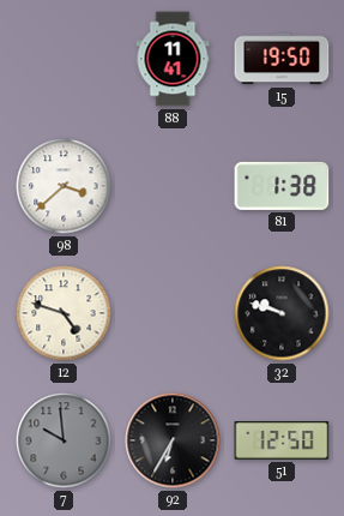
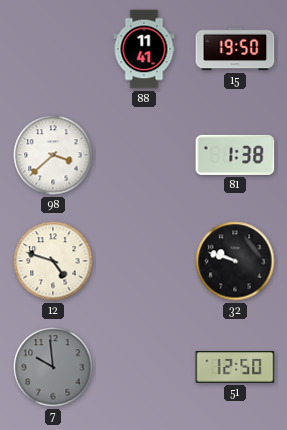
92: 6:35 -> none (173, 440)
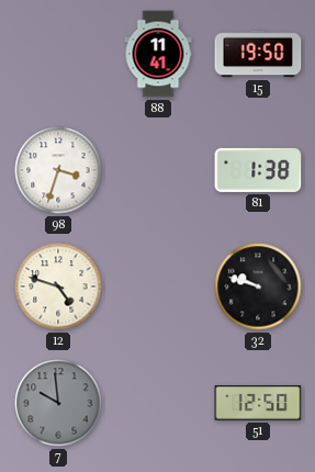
98: 3:38 -> 3:33 (58, 170)
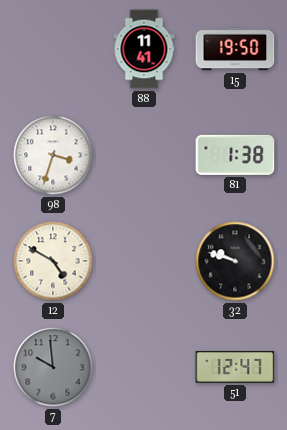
12: 4:48 -> 4:50 (53, 261)
51: 12:50 -> 12:47 (235, 368)
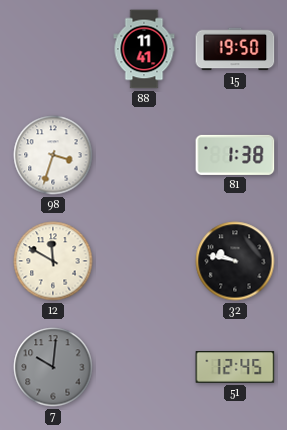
12: 4:50 -> 11:50 (53, 261)
32: 9:48 -> 9:47 (235, 261)
7: 9:59 -> 10:01 (53, 367)
51: 12:47 -> 12:45 (235, 368)
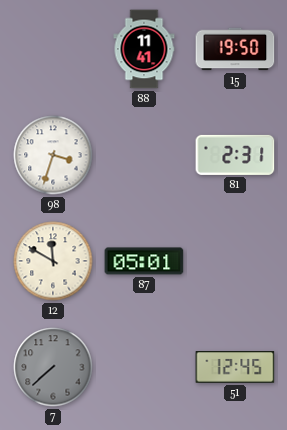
81: 1:38 -> 2:31 (235, 155)
87: none -> 05:01 (144, 261)
32: 9:47 -> none (235, 261)
7: 10:01 -> 7:38 (53, 367)
